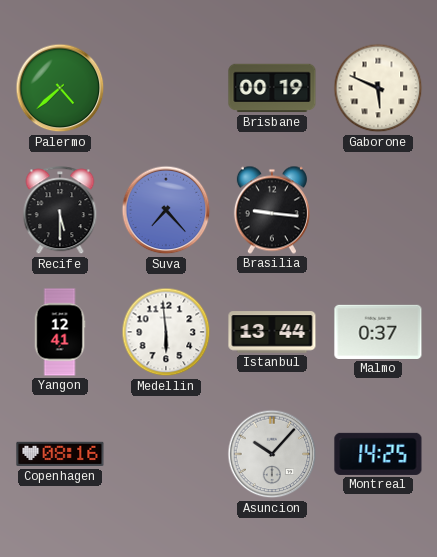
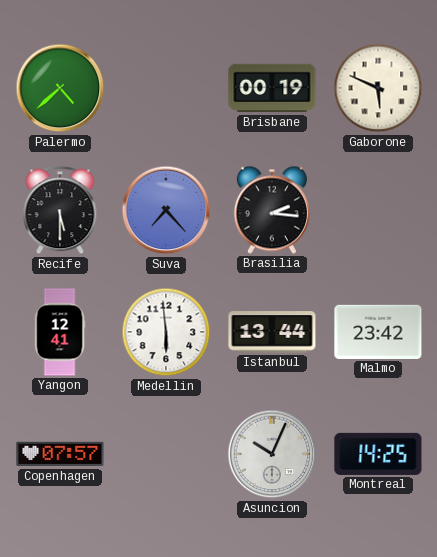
Brasilia: 9:16 -> 2:16 (272, 210)
Malmo: 0:37 -> 23:42 (378, 332)
Copenhagen: 08:16 -> 07:57 (60, 454)
Asuncion: 10:07 -> 10:04 (272, 454)
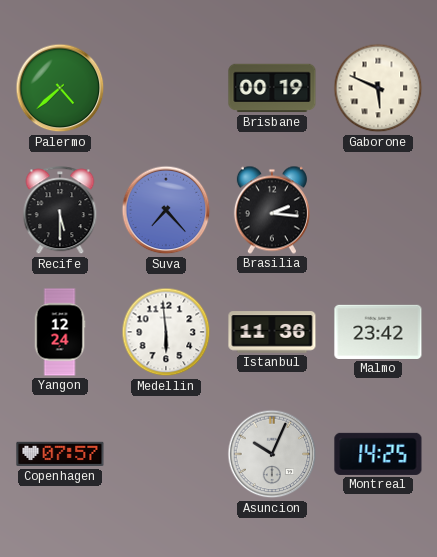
Yangon: 12:41 -> 12:24 (60, 332)
Istanbul: 13:44 -> 11:36 (272, 332)
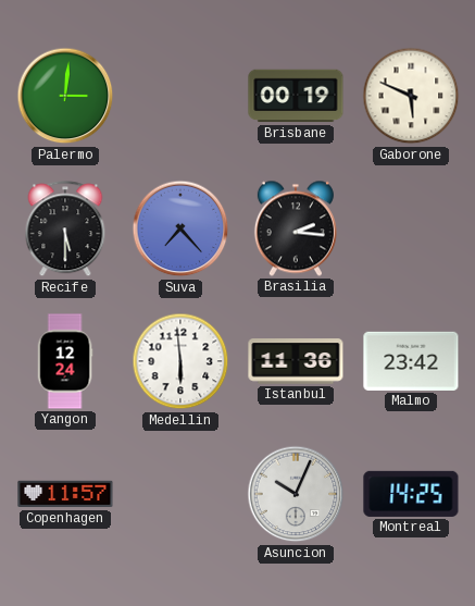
Palermo: 4:38 -> 3:01 (65, 96)
Copenhagen: 07:57 -> 11:57 (65, 494)
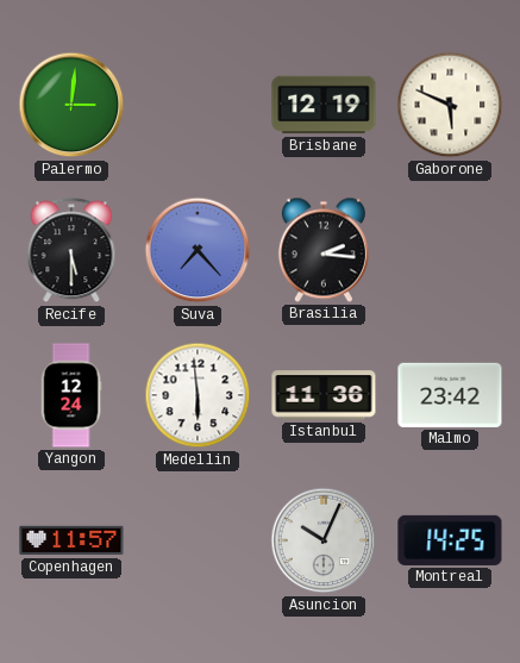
Brisbane: 00:19 -> 12:19 (324, 105)
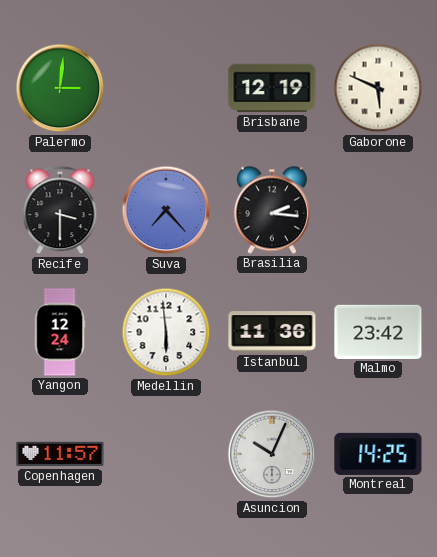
Recife: 5:30 -> 3:30 (60, 211)
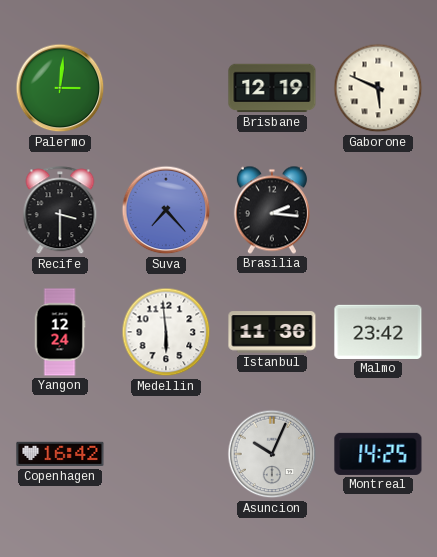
Copenhagen: 11:57 -> 16:42 (60, 454)
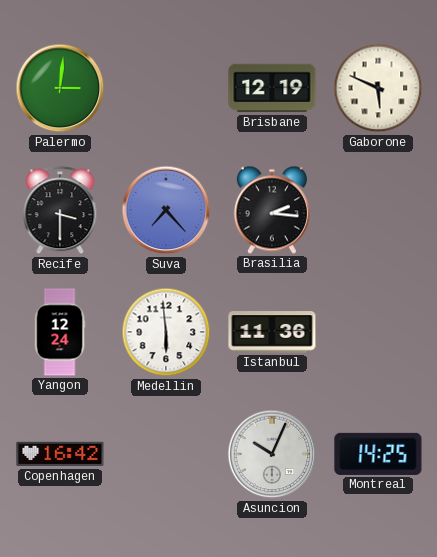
Malmo: 23:42 -> none (378, 332)
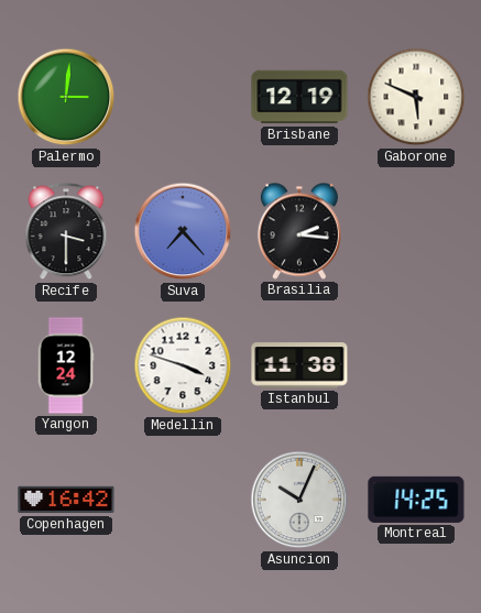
Medellin: 5:59 -> 3:48 (183, 365)
Istanbul: 11:36 -> 11:38 (299, 365)
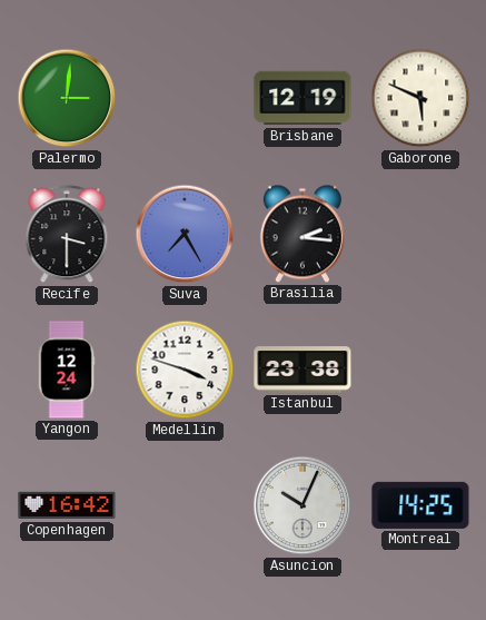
Suva: 7:23 -> 7:25 (185, 234)
Istanbul: 11:38 -> 23:38 (302, 370)
